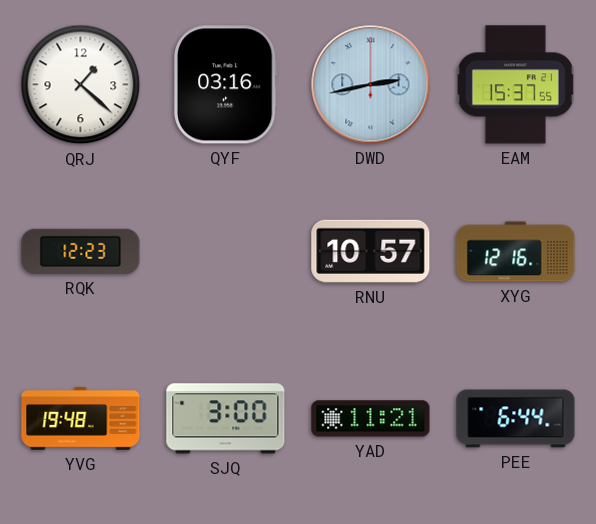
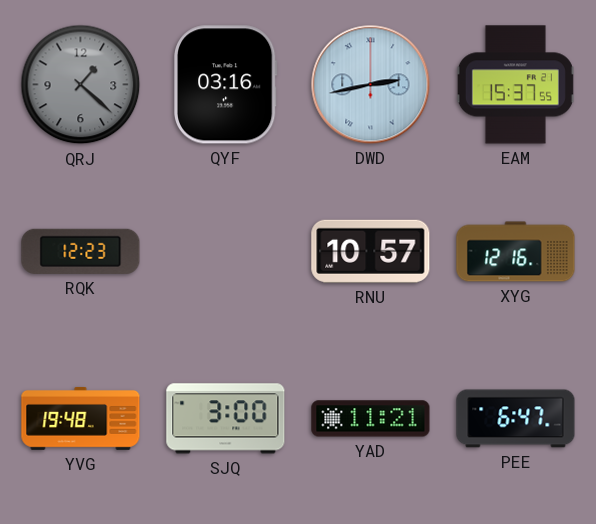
QRJ dial: white -> grey (81, 85)
PEE: 6:44 -> 6:47 (516, 419)
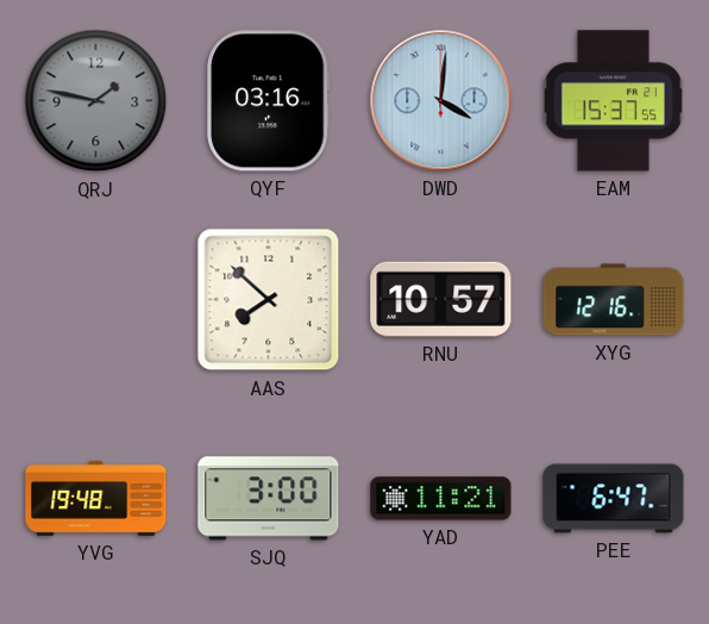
QRJ: 1:22 -> 1:47 (96, 101)
DWD: 2:43 -> 4:01 (441, 101)
RQK: 12:23 -> none (81, 251)
AAS: none -> 7:52 (269, 300)
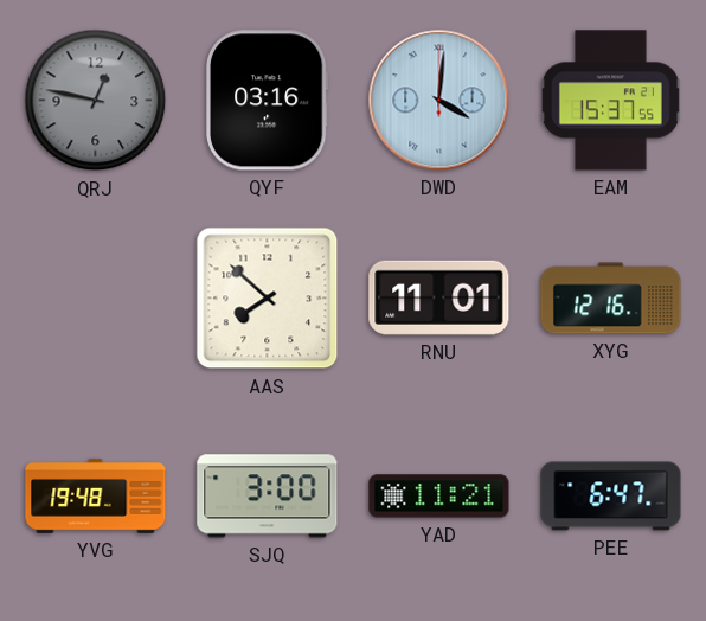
QRJ: 1:47 -> 12:47 (96, 101)
RNU: 10:57 -> 11:01 (439, 297)
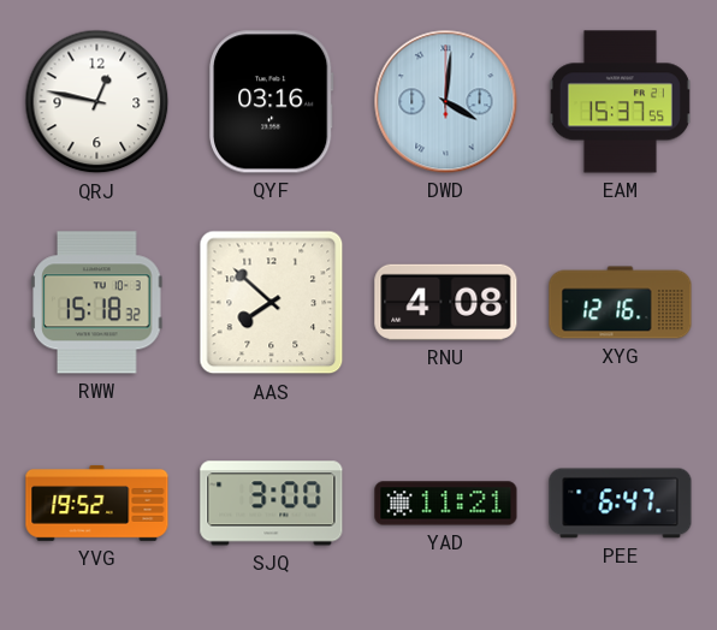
QRJ dial: grey -> white (97, 102)
RWW: none -> 15:18 (97, 303)
RNU: 11:01 -> 4:08 (446, 302)
YVG: 19:48 -> 19:52 (97, 503)
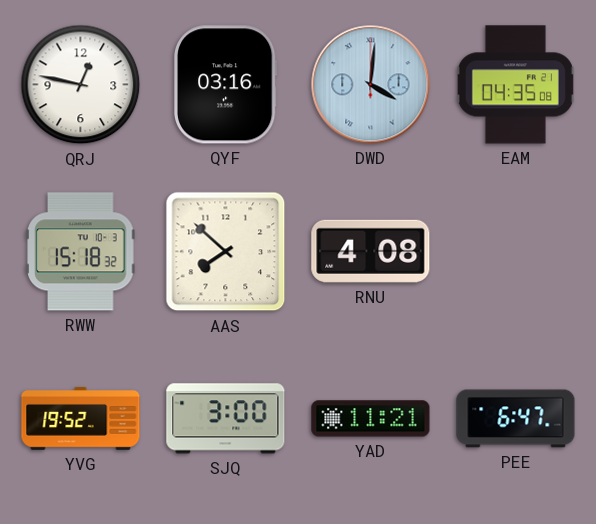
EAM: 15:37 -> 04:35 (515, 85)
XYG: 12:16 -> none (621, 303)
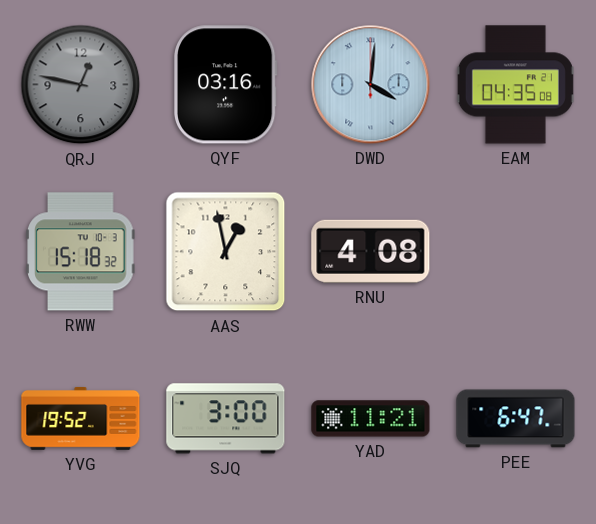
QRJ dial: white -> grey (81, 85)
AAS: 7:52 -> 12:58 (226, 252)
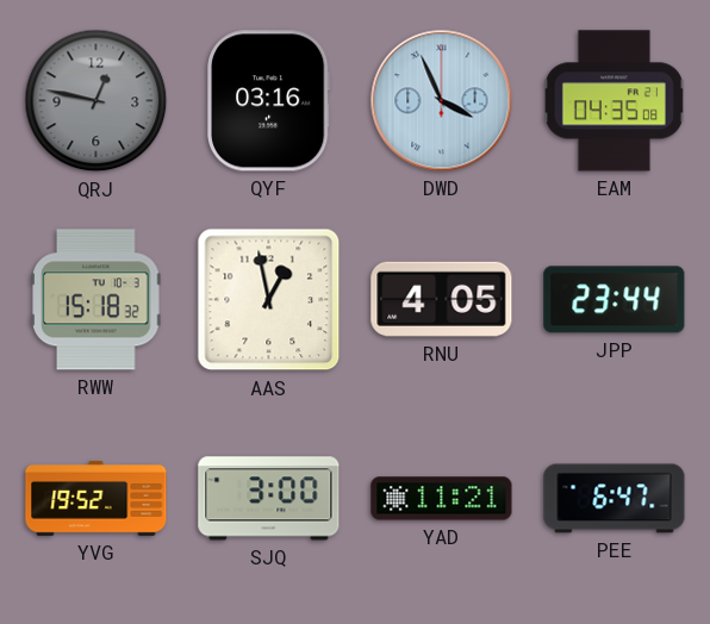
DWD: 4:01 -> 3:56 (442, 101)
RNU: 4:08 -> 4:05 (442, 299)
JPP: none -> 23:44 (615, 300)
